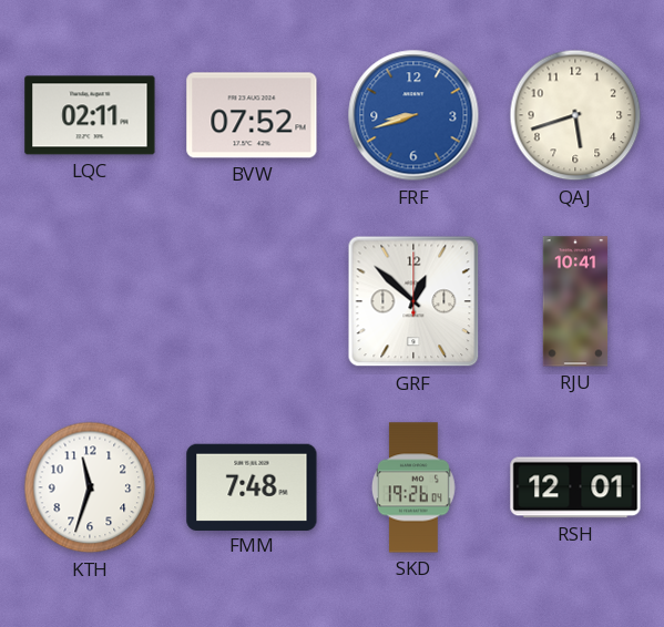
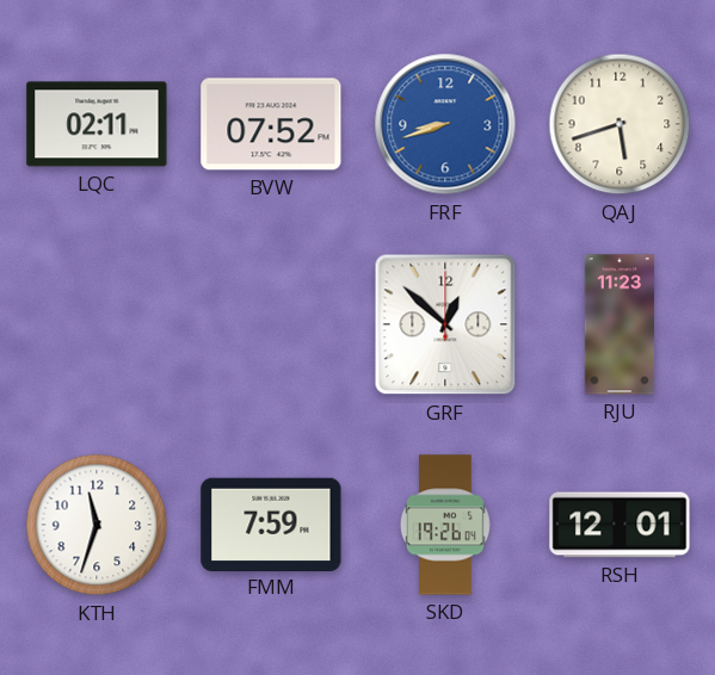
RJU: 10:41 -> 11:23 (620, 324)
FMM: 7:48 -> 7:59 (271, 524)
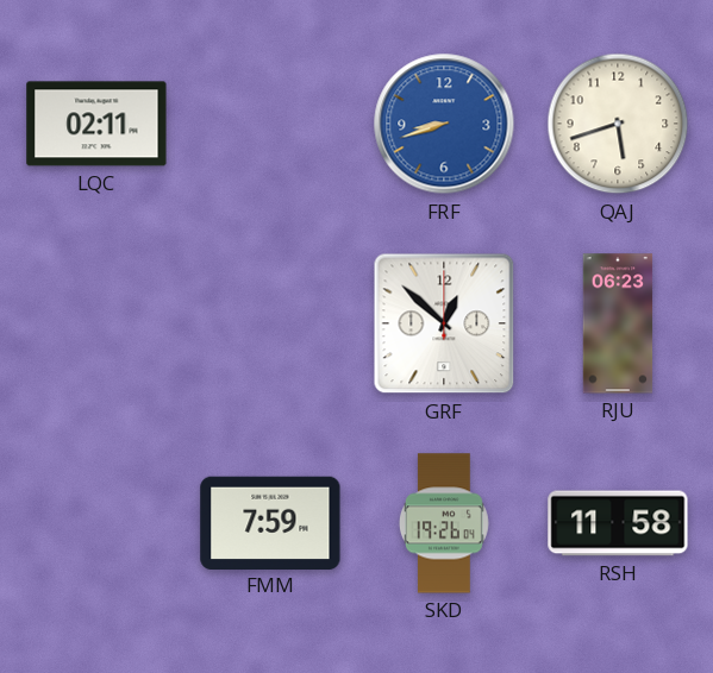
BVW: 07:52 -> none (271, 124)
RJU: 11:23 -> 06:23 (618, 323)
KTH: 11:33 -> none (97, 525)
RSH: 12:01 -> 11:58 (618, 523)
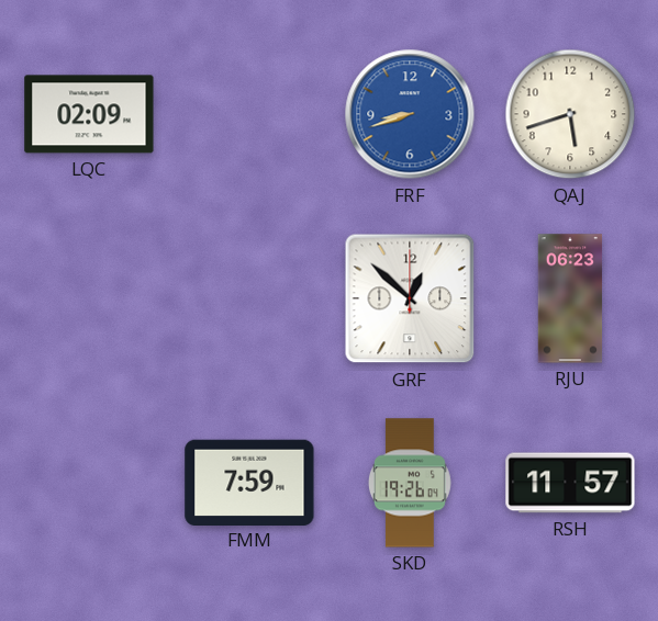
LQC: 02:11 -> 02:09 (89, 114)
RSH: 11:58 -> 11:57 (570, 483)
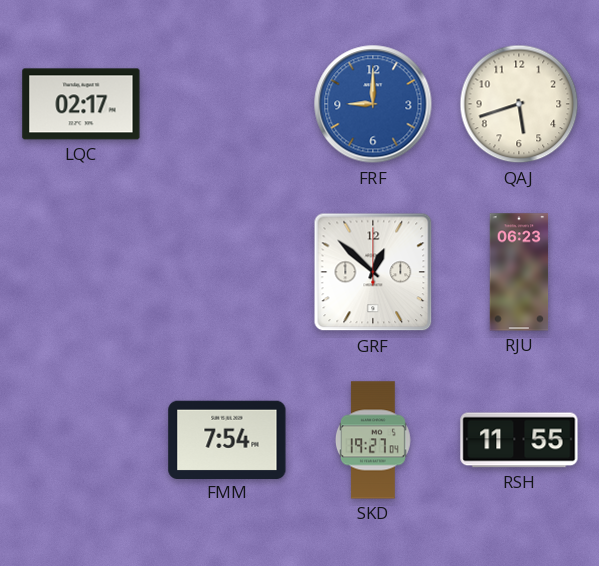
LQC: 02:09 -> 02:17 (81, 104)
FRF: 8:42 -> 9:00 (373, 104)
FMM: 7:59 -> 7:54 (227, 439)
SKD: 19:26 -> 19:27 (373, 440)
RSH: 11:57 -> 11:55 (519, 440)
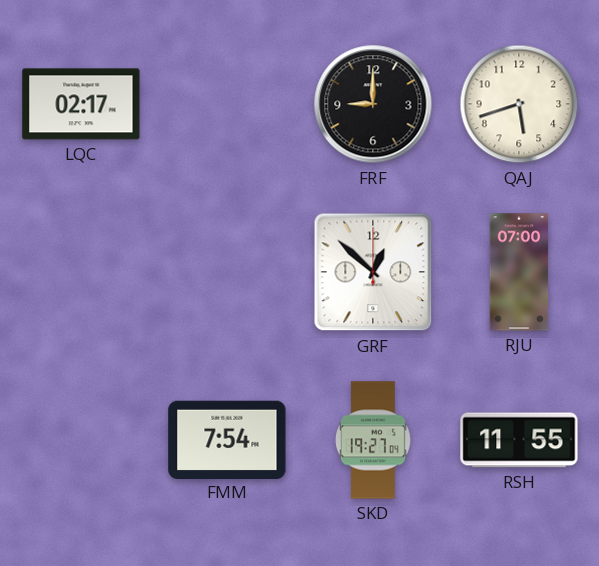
FRF dial: blue -> black (373, 104)
RJU: 06:23 -> 07:00 (519, 272)
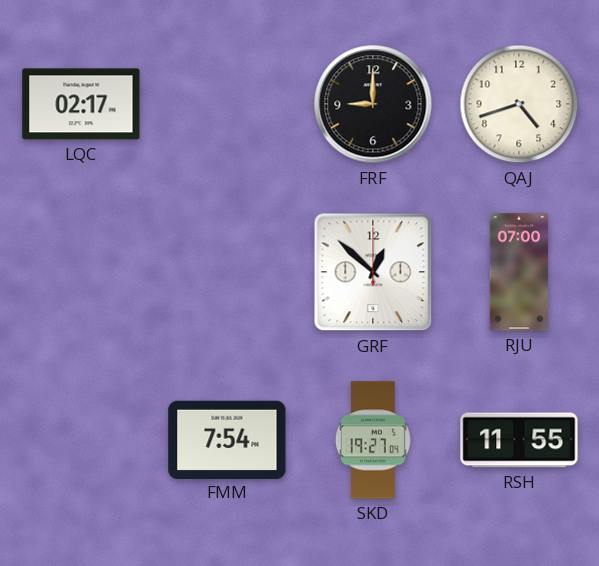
QAJ: 5:42 -> 4:42 (519, 104)
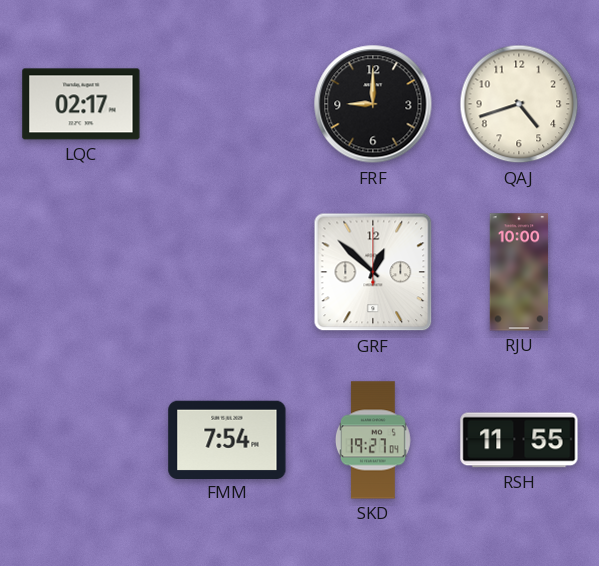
RJU: 07:00 -> 10:00 (519, 272)
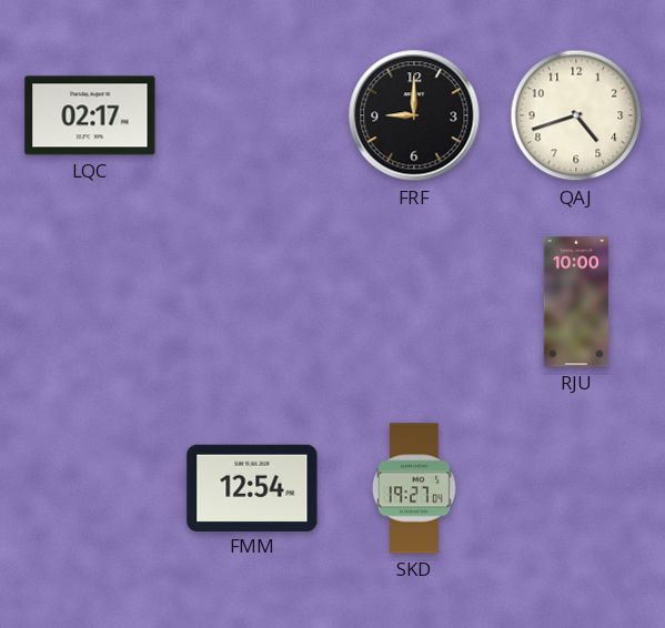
GRF: 12:52 -> none (373, 272)
FMM: 7:54 -> 12:54 (252, 487)
RSH: 11:55 -> none (519, 440)
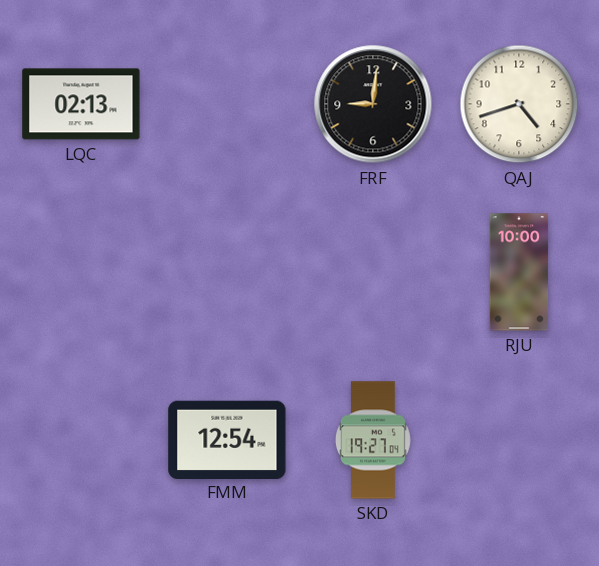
LQC: 02:17 -> 02:13 (81, 104)
FRF: 9:00 -> 9:01 (373, 104)
